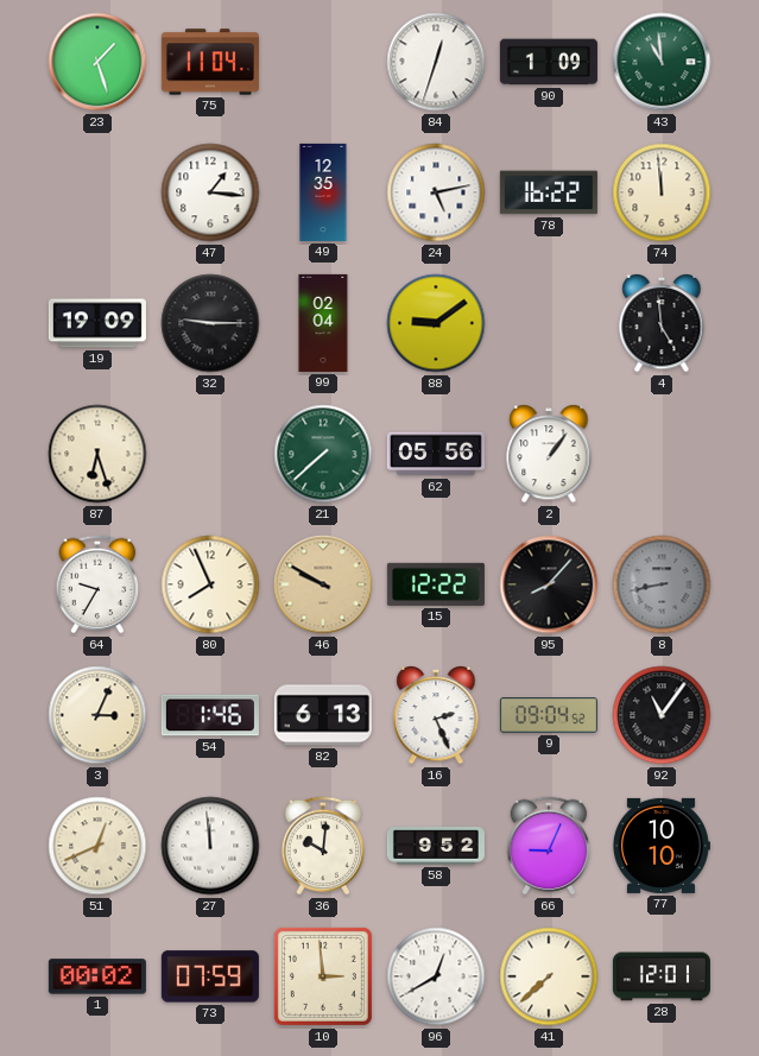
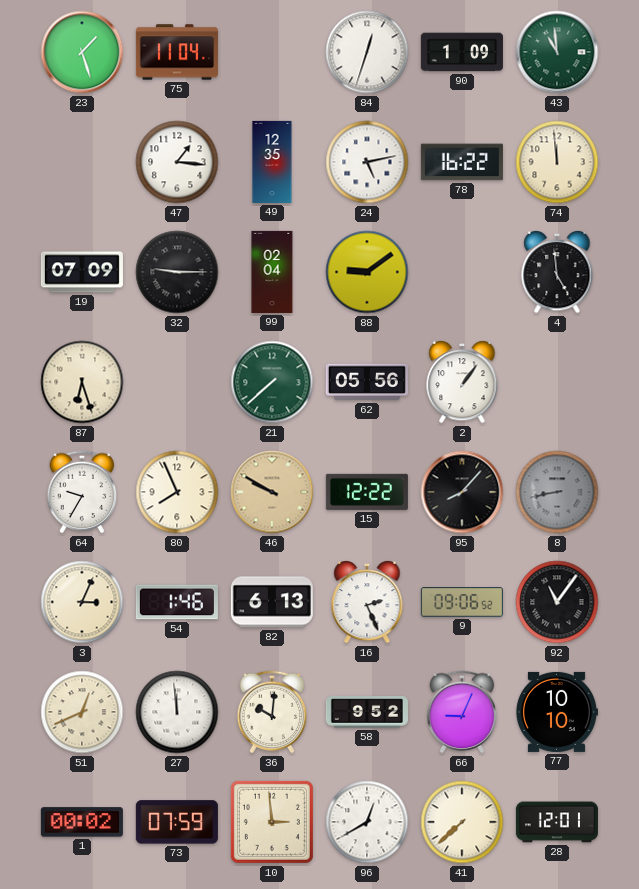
19: 19:09 -> 07:09 (82, 272)
9: 09:04 -> 09:06 (462, 602)
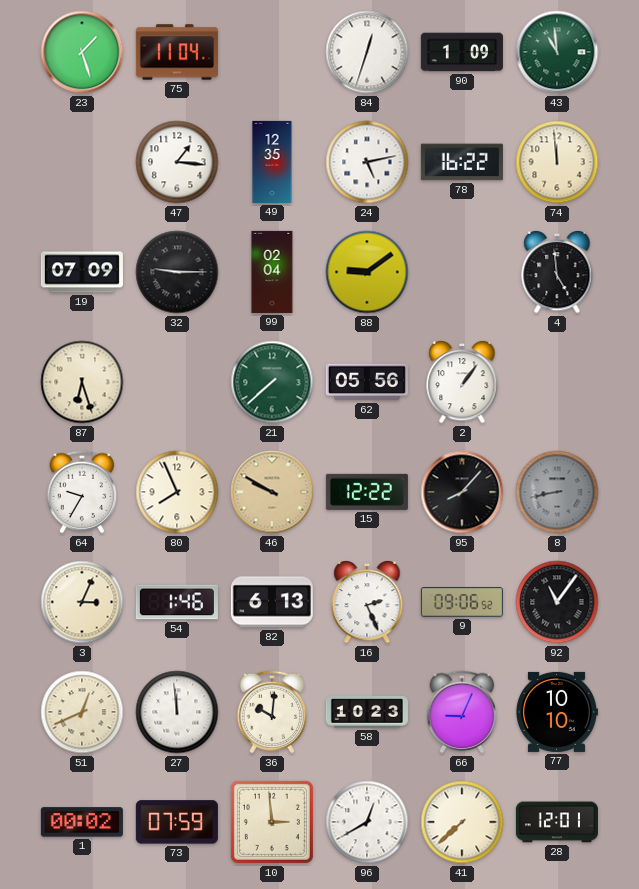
58: 9:52 -> 10:23 (367, 712)
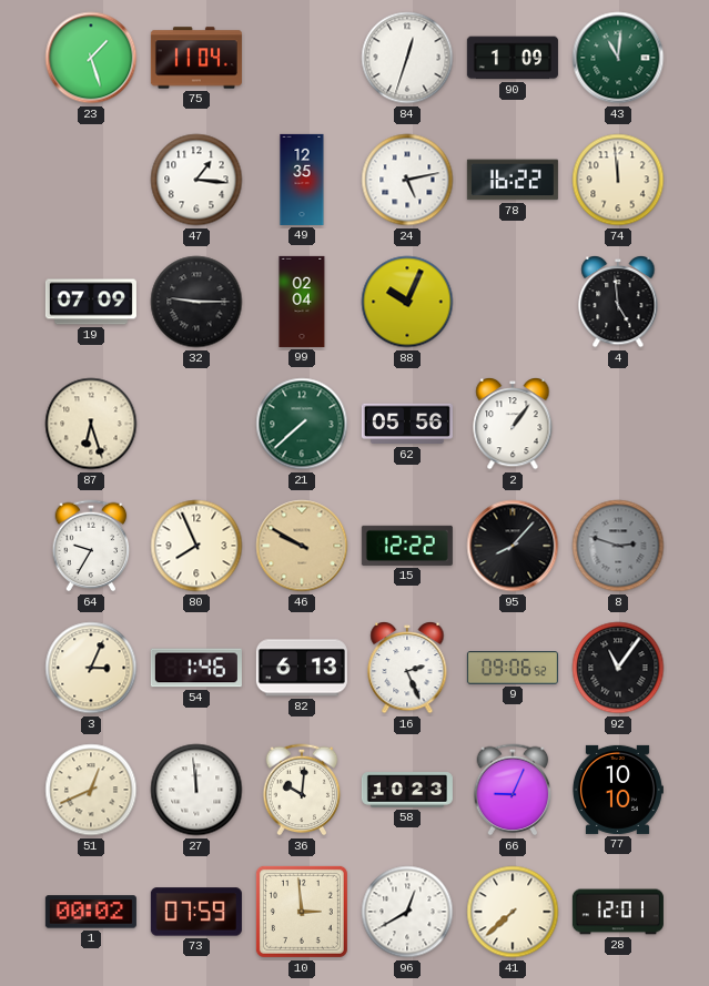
43: 10:59 -> 11:01 (618, 58)
88: 9:09 -> 10:04 (407, 302)
8: 8:43 -> 2:48 (618, 546)
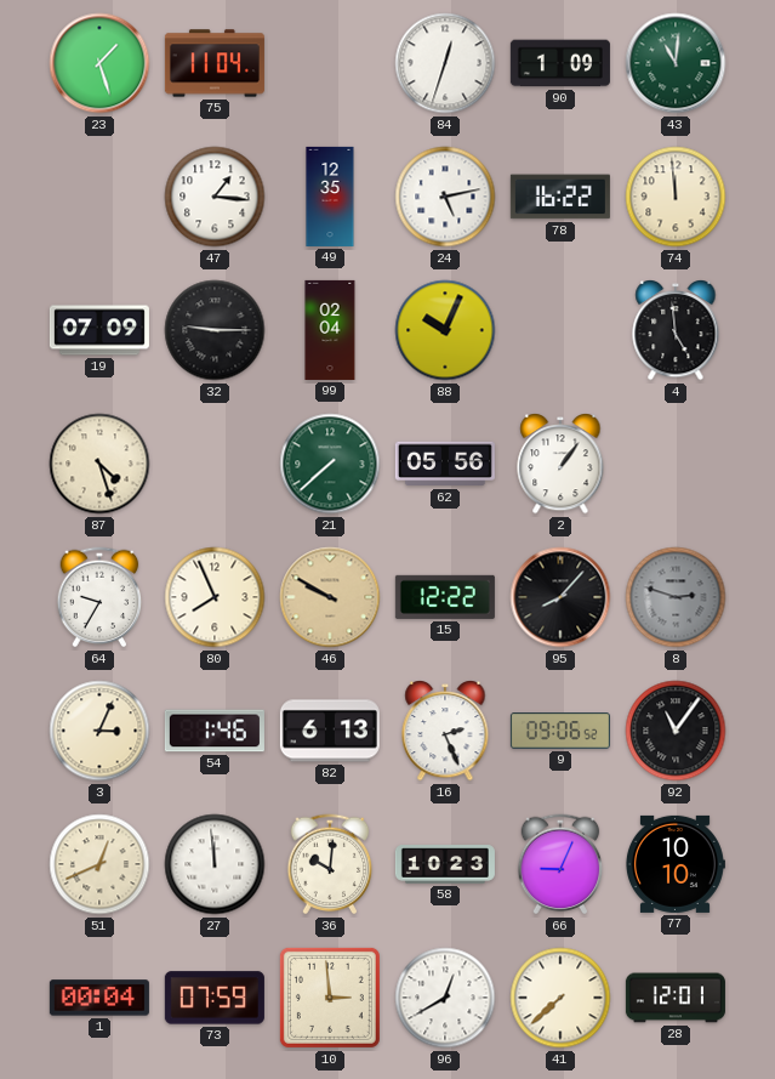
87: 6:27 -> 4:27 (99, 464)
1: 00:02 -> 00:04 (99, 998)
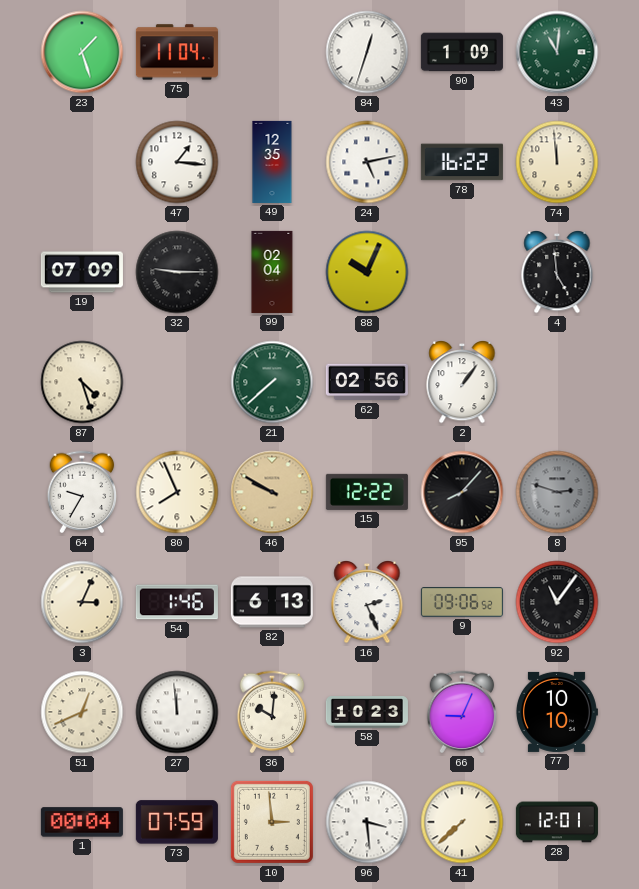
62: 05:56 -> 02:56 (367, 382)
96: 12:40 -> 3:29 (367, 822)
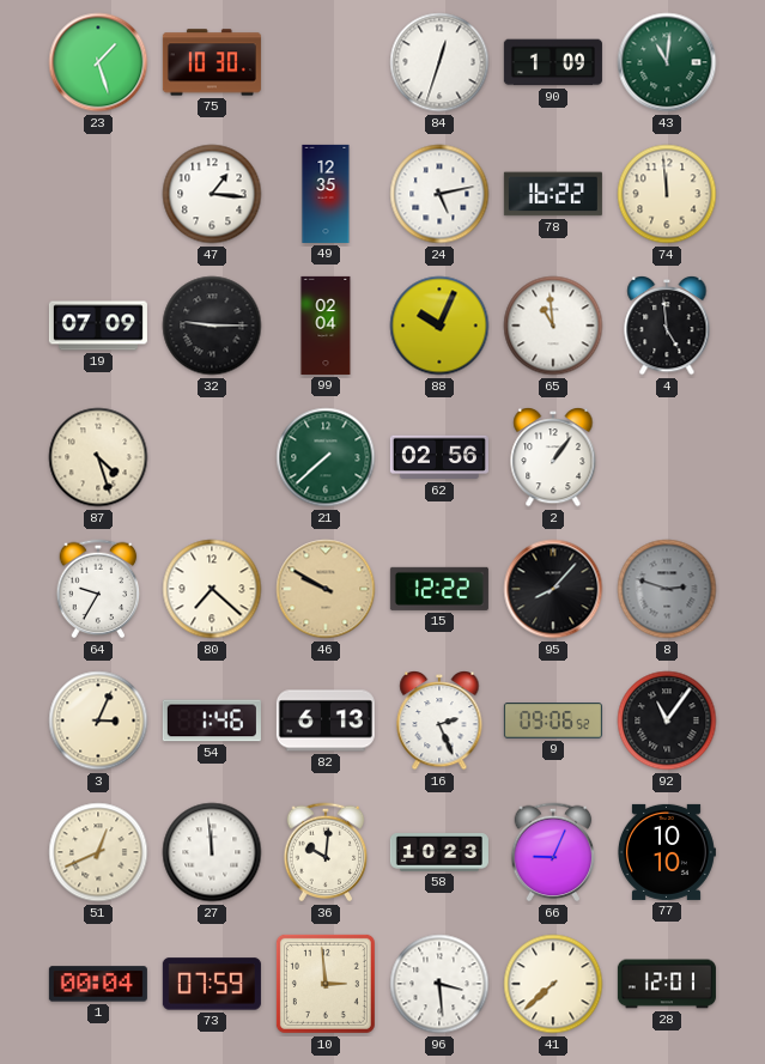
75: 11:04 -> 10:30 (212, 62)
65: none -> 10:59 (553, 326)
80: 7:56 -> 7:22 (212, 589)
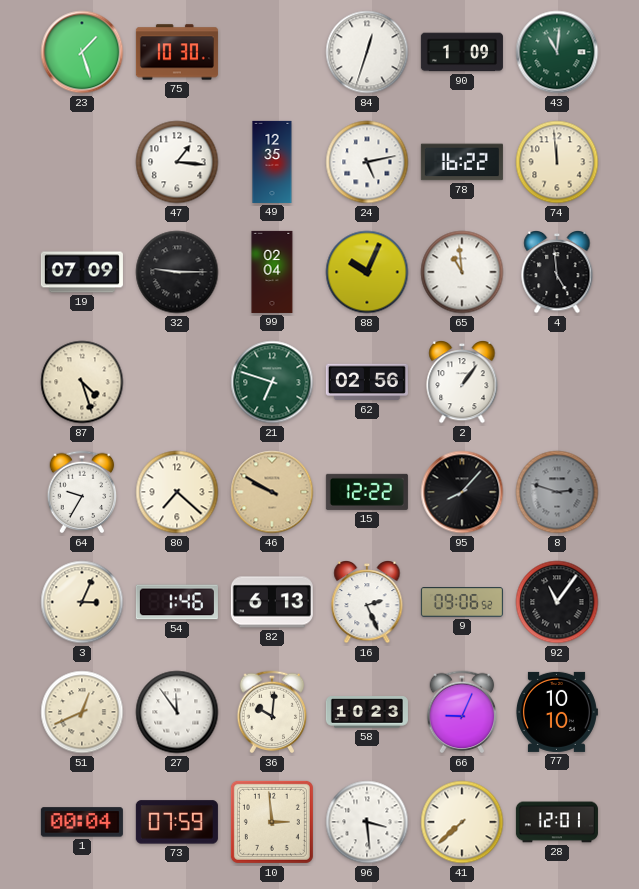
21: 7:38 -> 6:48 (272, 382)
27: 11:59 -> 11:54 (177, 712)
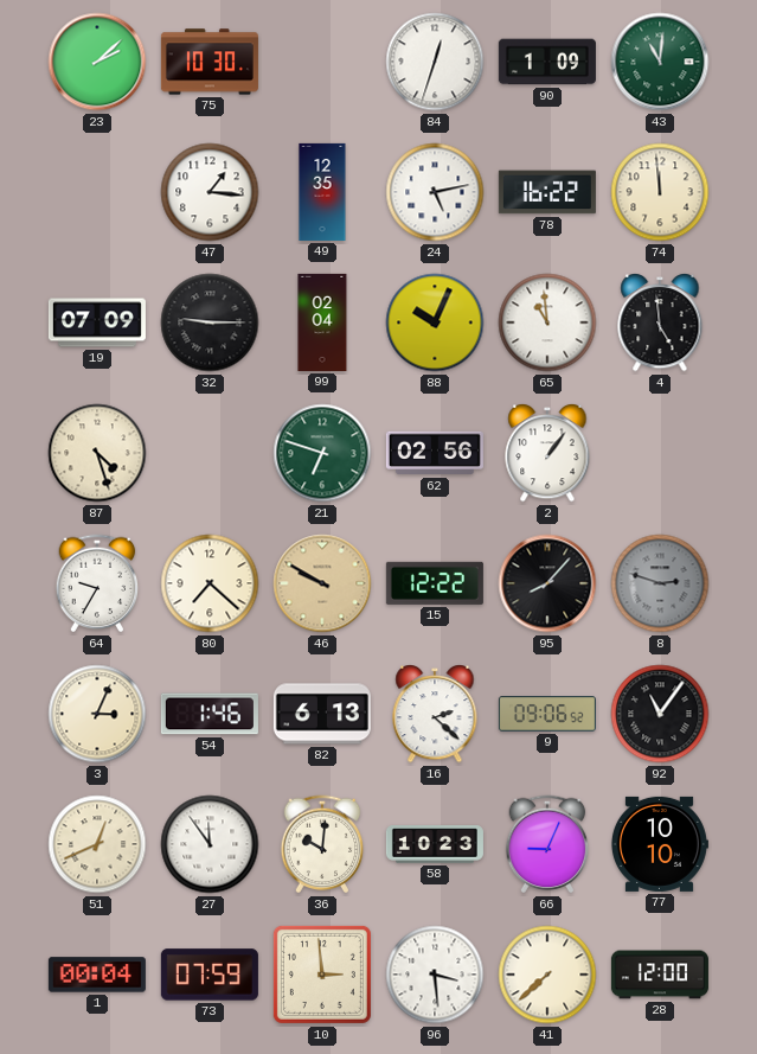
23: 1:27 -> 2:08 (97, 62)
16: 2:26 -> 2:22 (435, 714)
28: 12:01 -> 12:00 (660, 975)
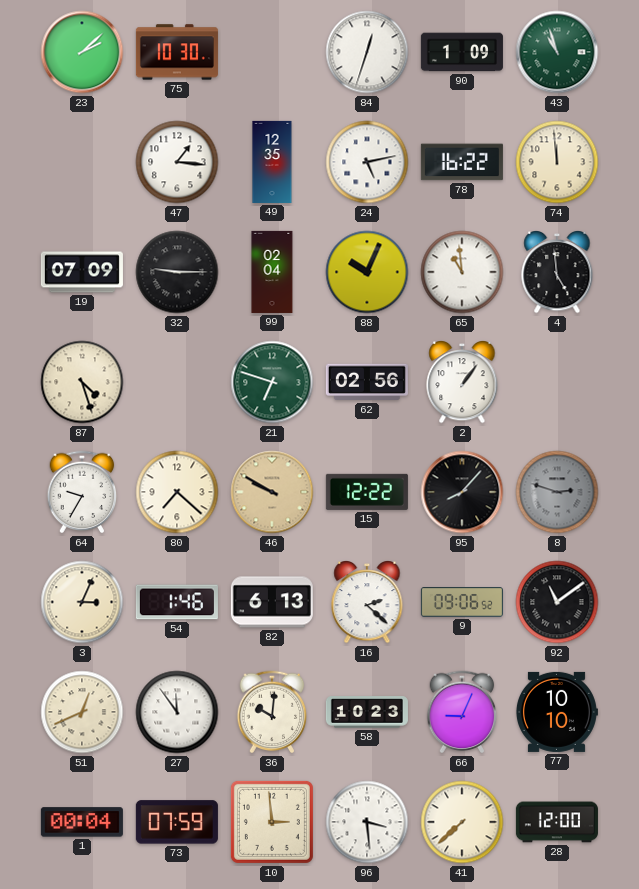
43: 11:01 -> 10:57 (557, 52)
92: 11:06 -> 11:09 (557, 602)
